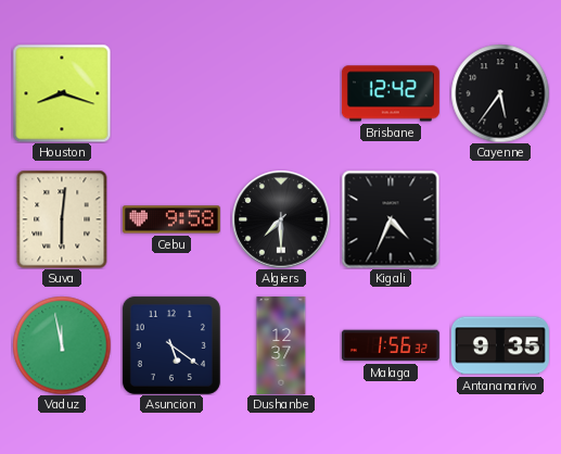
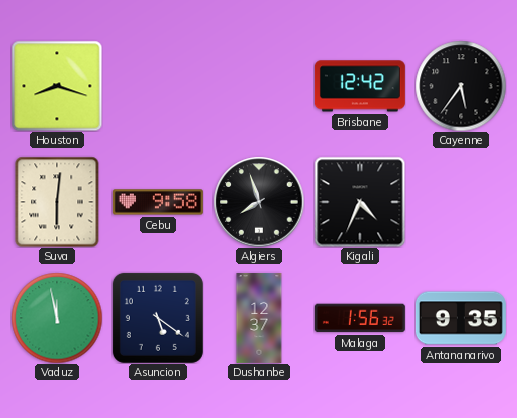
Algiers: 7:30 -> 7:57 (259, 202)
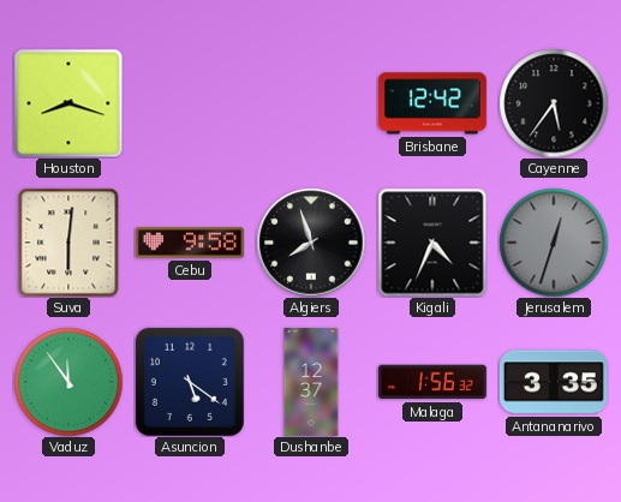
Jerusalem: none -> 12:33 (554, 243)
Vaduz: 11:58 -> 11:54 (68, 382)
Antananarivo: 9:35 -> 3:35 (554, 382)
